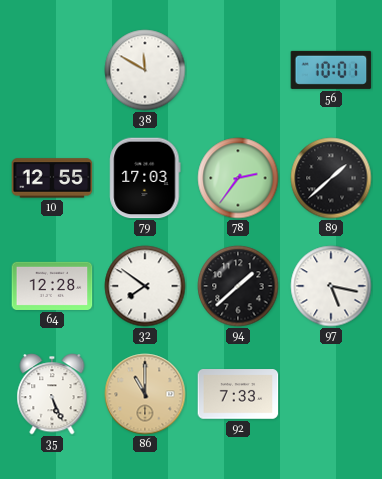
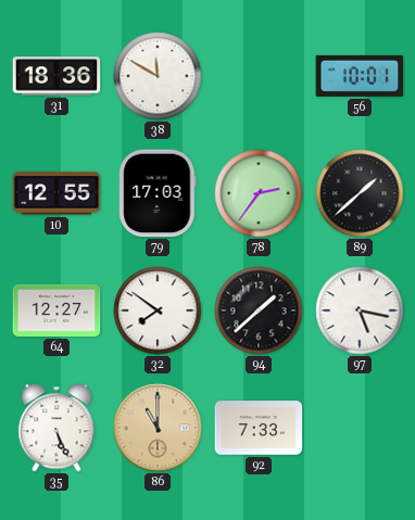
31: none -> 18:36 (56, 76)
64: 12:28 -> 12:27 (56, 310)
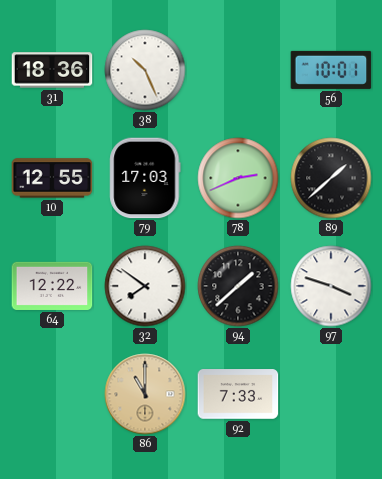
38: 11:50 -> 10:26 (145, 70)
78: 2:36 -> 2:41 (238, 178)
64: 12:27 -> 12:22 (52, 286)
97: 5:17 -> 3:48 (331, 286)
35: 5:26 -> none (56, 428)
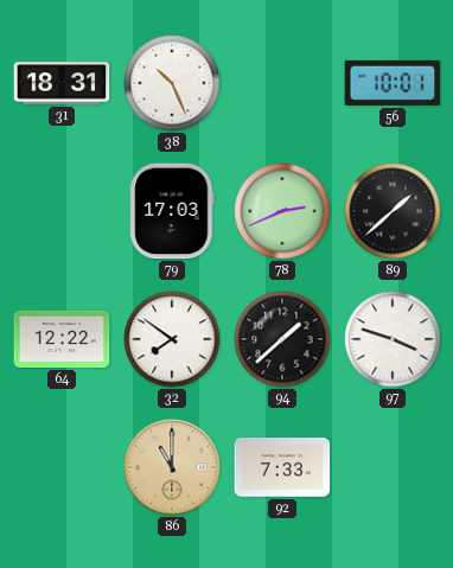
31: 18:36 -> 18:31 (62, 83)
10: 12:55 -> none (52, 178)
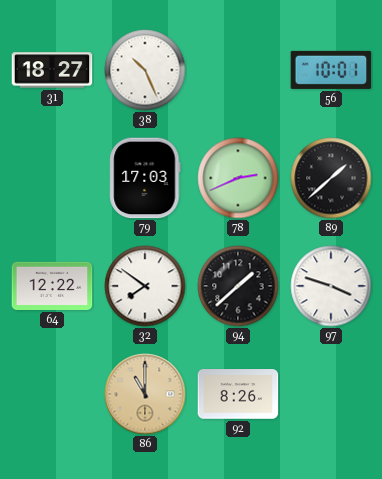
31: 18:31 -> 18:27 (52, 70)
92: 7:33 -> 8:26 (238, 394)
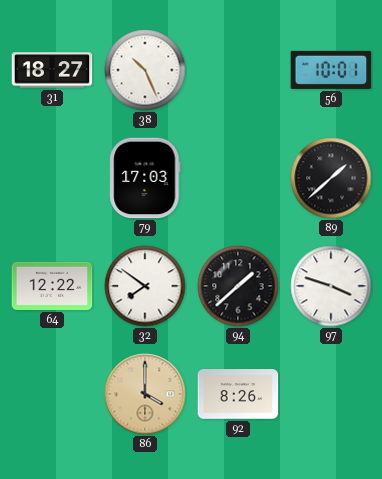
78: 2:41 -> none (238, 178)
86: 11:00 -> 4:00 (145, 394)
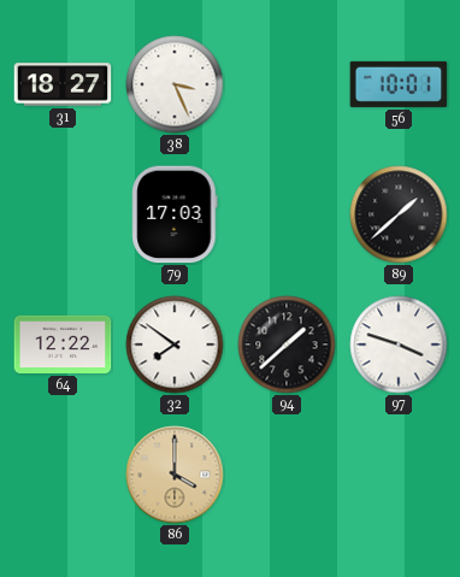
38: 10:26 -> 3:26 (175, 84)
92: 8:26 -> none (238, 394)
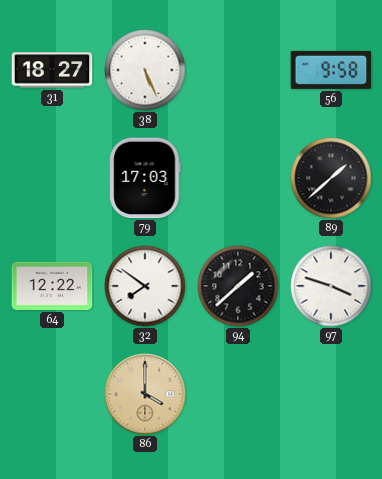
38: 3:26 -> 5:26 (145, 70)
56: 10:01 -> 9:58 (331, 70)
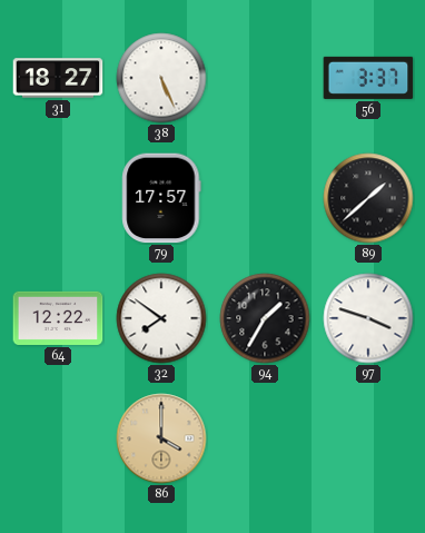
56: 9:58 -> 3:37 (368, 78)
79: 17:03 -> 17:57 (161, 198)
94: 1:38 -> 1:35 (265, 318)
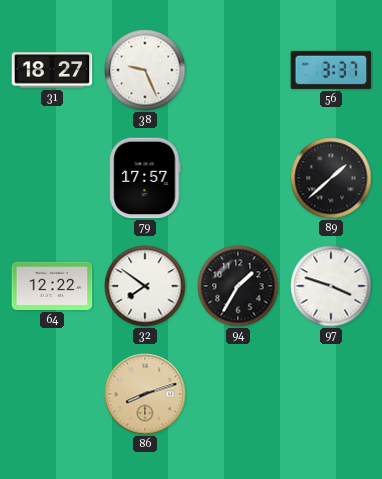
38: 5:26 -> 9:26 (145, 70)
86: 4:00 -> 8:12 (145, 394)
